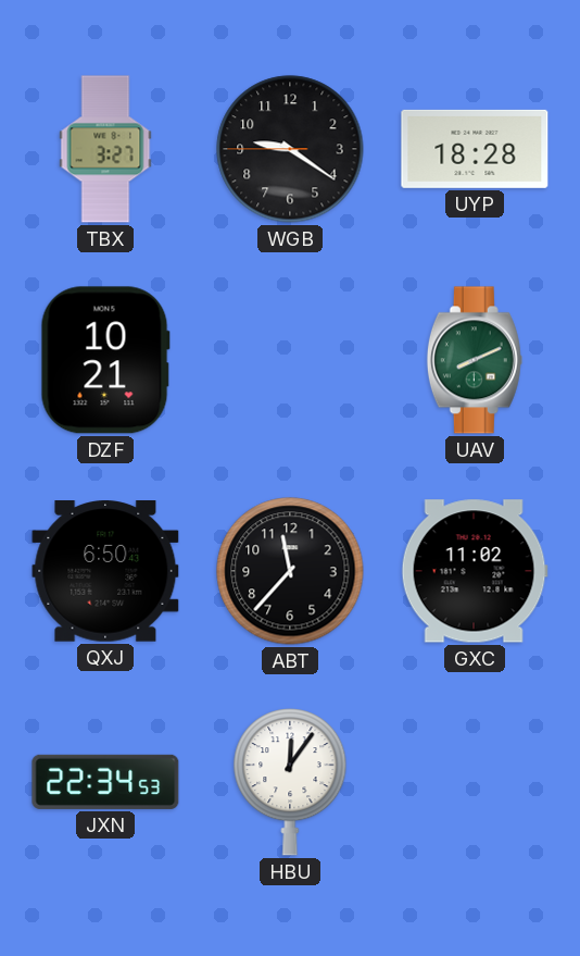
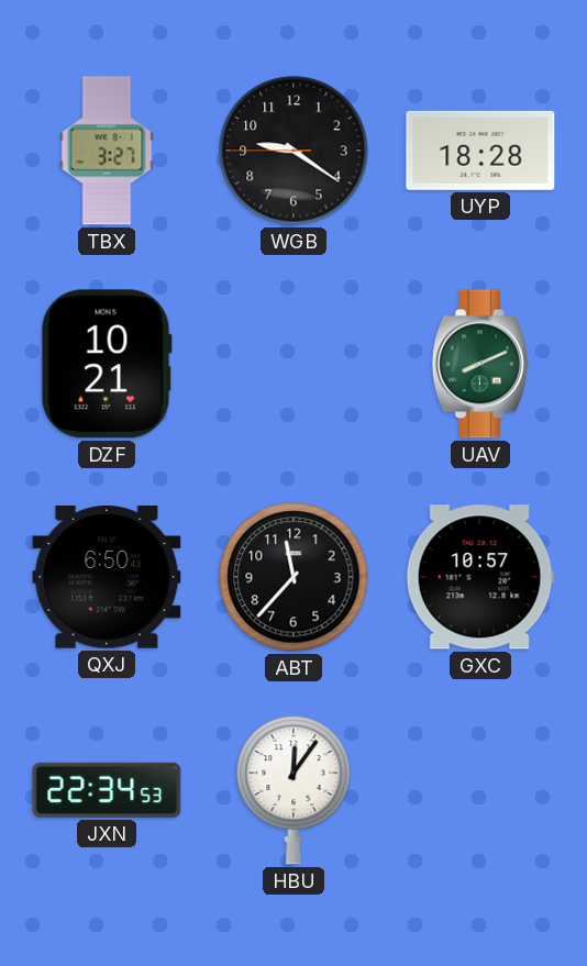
GXC: 11:02 -> 10:57 (480, 577)
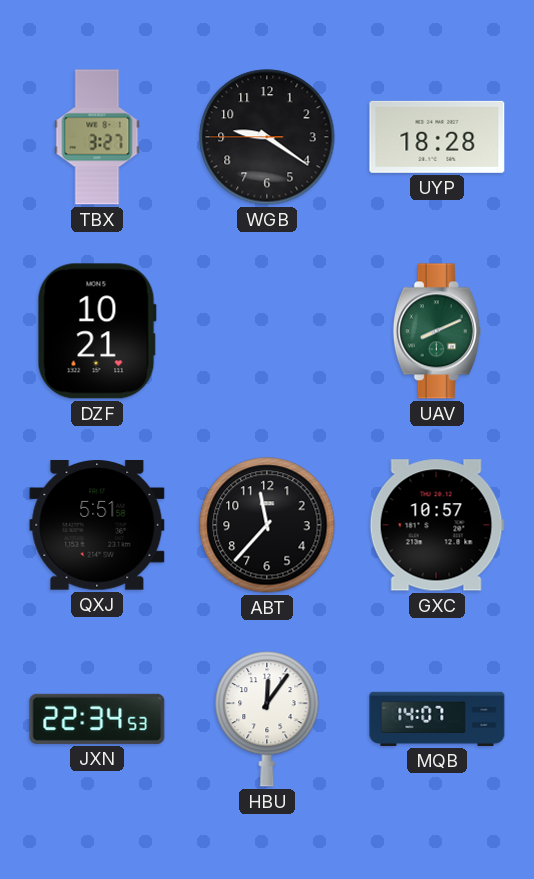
QXJ: 6:50 -> 5:51 (97, 526)
MQB: none -> 14:07 (437, 719)
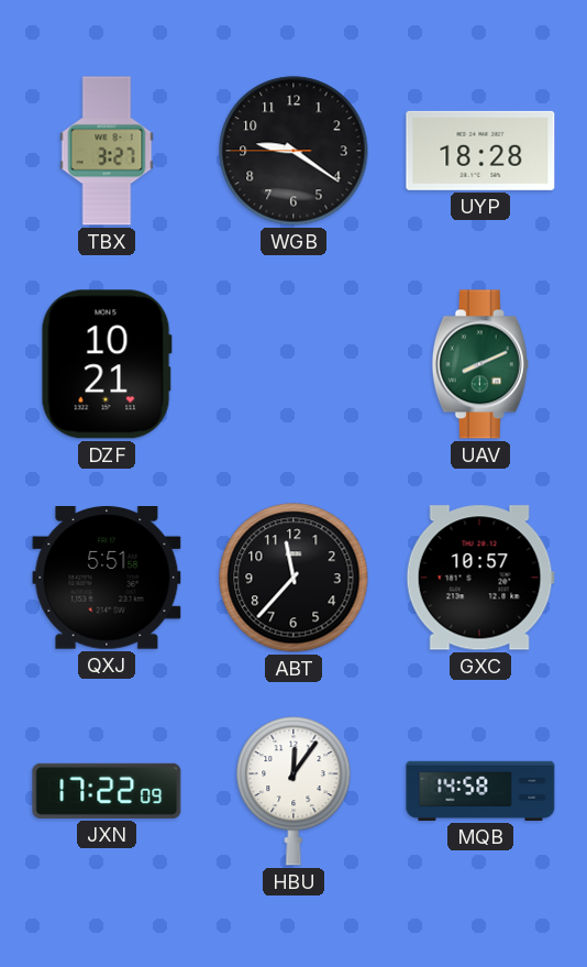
JXN: 22:34 -> 17:22 (107, 791)
MQB: 14:07 -> 14:58 (480, 791)
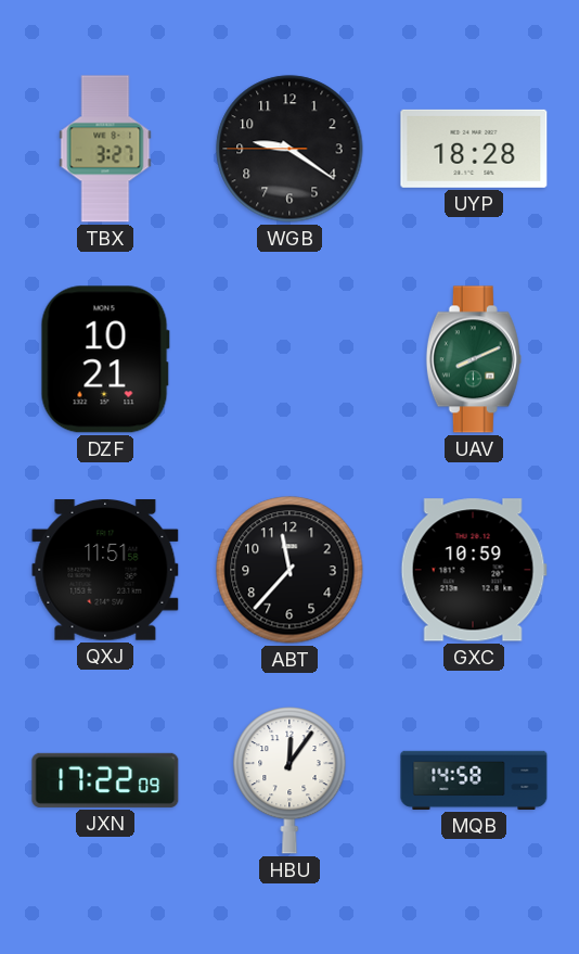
QXJ: 5:51 -> 11:51 (105, 571)
GXC: 10:57 -> 10:59 (474, 570)
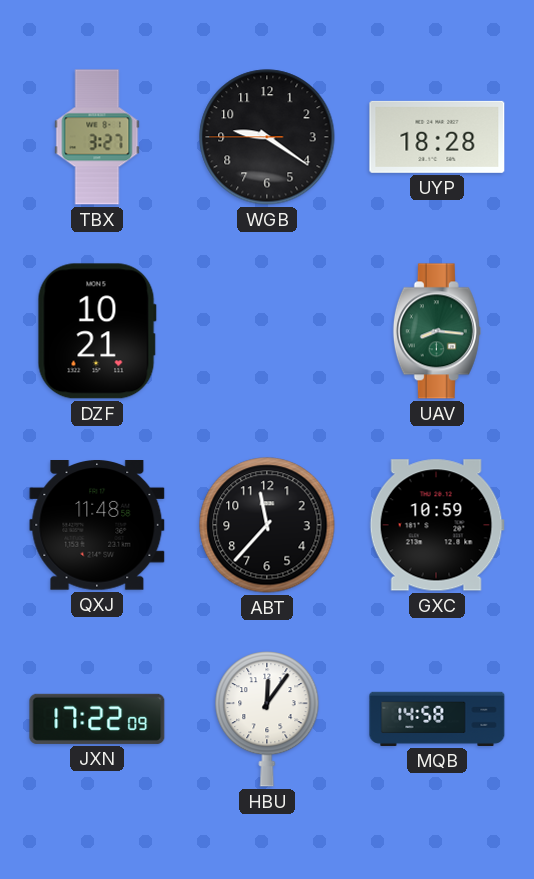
UAV: 8:11 -> 8:16 (437, 331)
QXJ: 11:51 -> 11:48 (97, 526)
